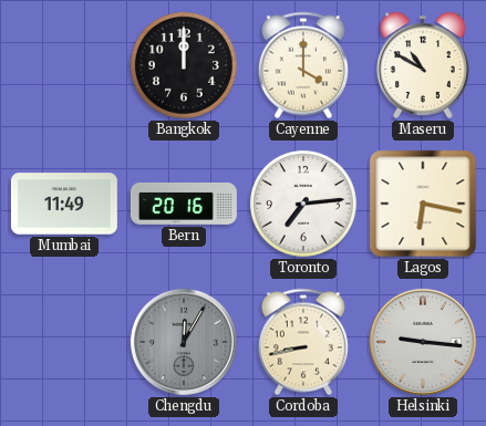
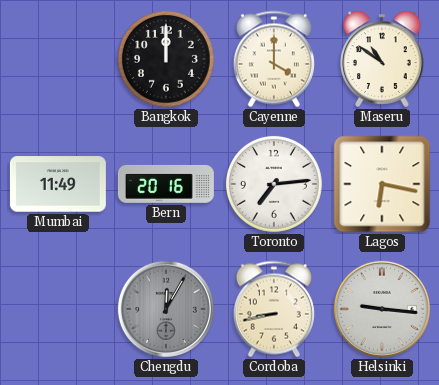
Maseru: 10:50 -> 10:51 (382, 59)
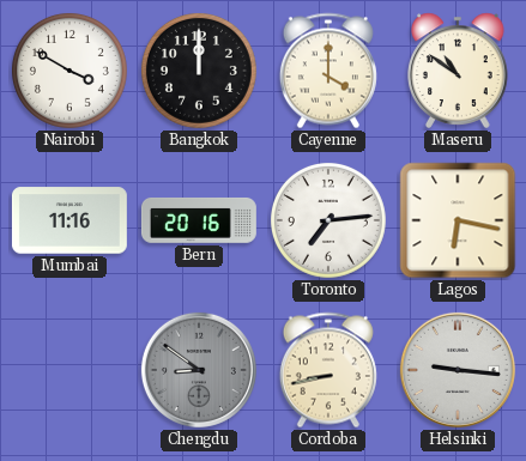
Nairobi: none -> 3:50 (69, 71)
Mumbai: 11:49 -> 11:16 (69, 220)
Chengdu: 12:05 -> 8:51 (199, 370)
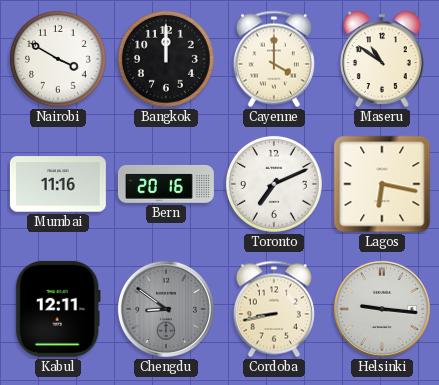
Toronto: 7:14 -> 7:11 (274, 184)
Kabul: none -> 12:11 (58, 309)
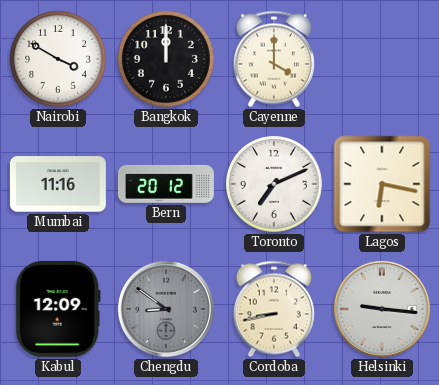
Maseru: 10:51 -> none (382, 59)
Bern: 20:16 -> 20:12 (166, 184)
Kabul: 12:11 -> 12:09 (58, 309)
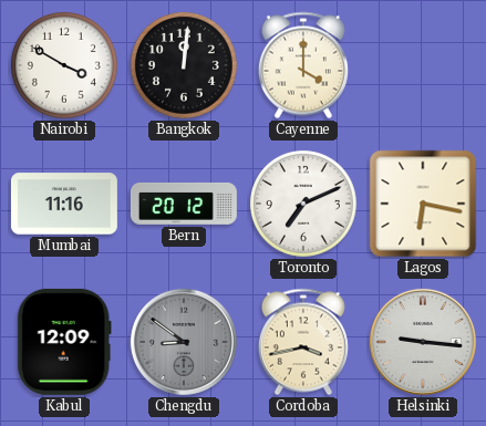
Bangkok: 12:00 -> 12:01 (184, 65)
Cordoba: 8:43 -> 3:43 (303, 342)
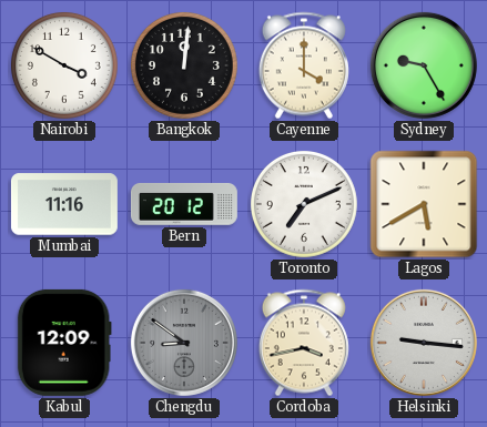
Sydney: none -> 9:25 (424, 65)
Lagos: 6:17 -> 5:40 (424, 204)
